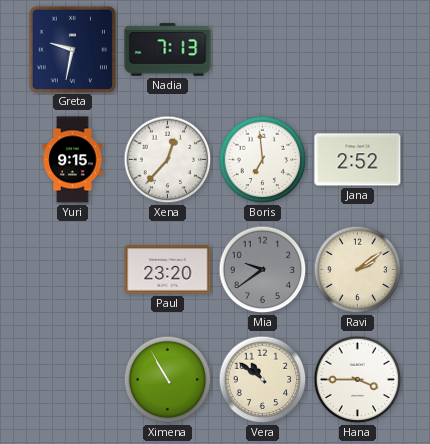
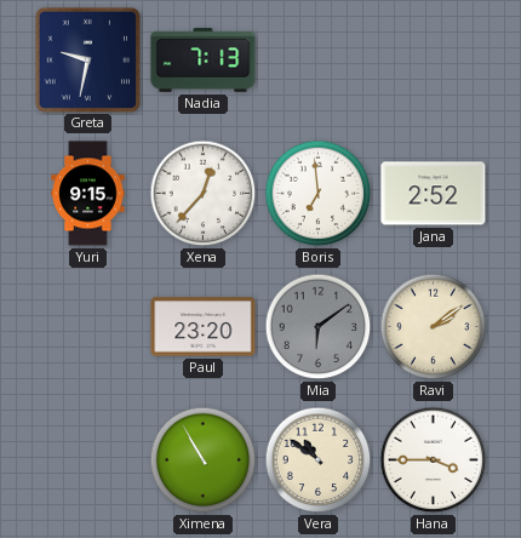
Mia: 9:39 -> 6:09 (319, 327)
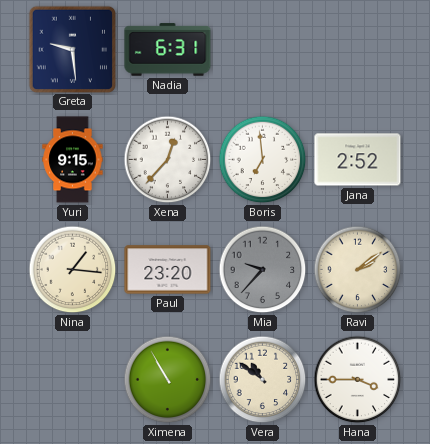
Greta: 9:32 -> 9:29 (72, 49)
Nadia: 7:13 -> 6:31 (168, 50)
Nina: none -> 1:16 (73, 270)
Mia: 6:09 -> 9:37 (263, 270)
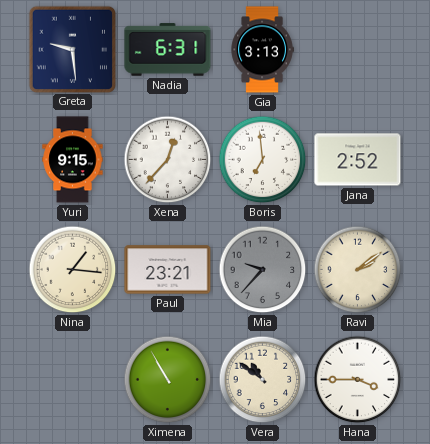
Gia: none -> 3:13 (262, 50)
Paul: 23:20 -> 23:21 (168, 270)
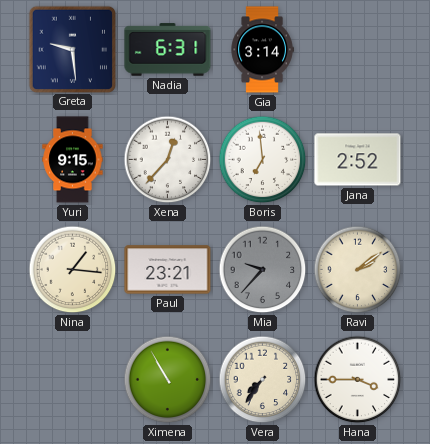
Gia: 3:13 -> 3:14 (262, 50)
Vera: 10:51 -> 7:36 (263, 380)
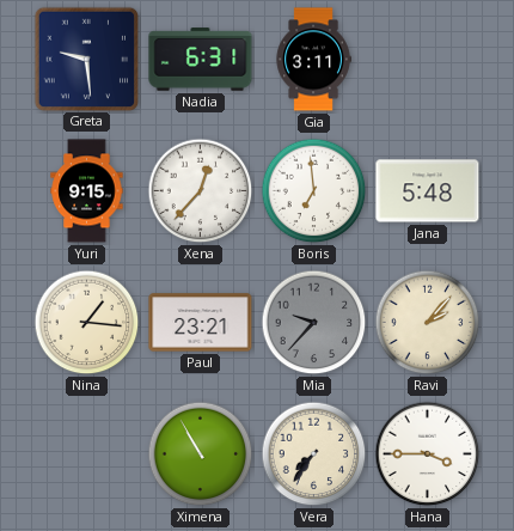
Gia: 3:14 -> 3:11 (313, 60)
Jana: 2:52 -> 5:48 (428, 191)
Ravi: 2:09 -> 2:07 (428, 323)
